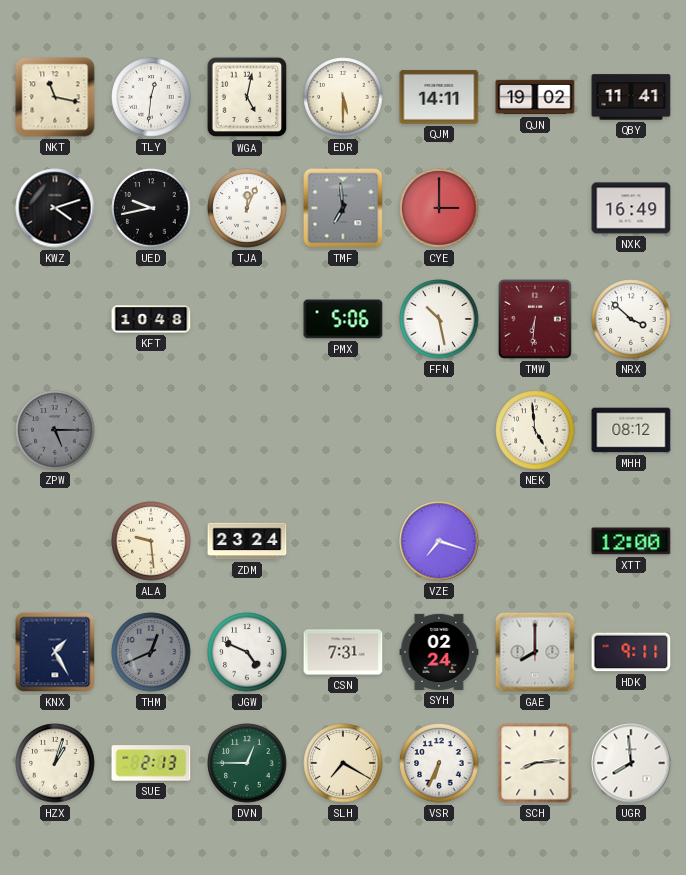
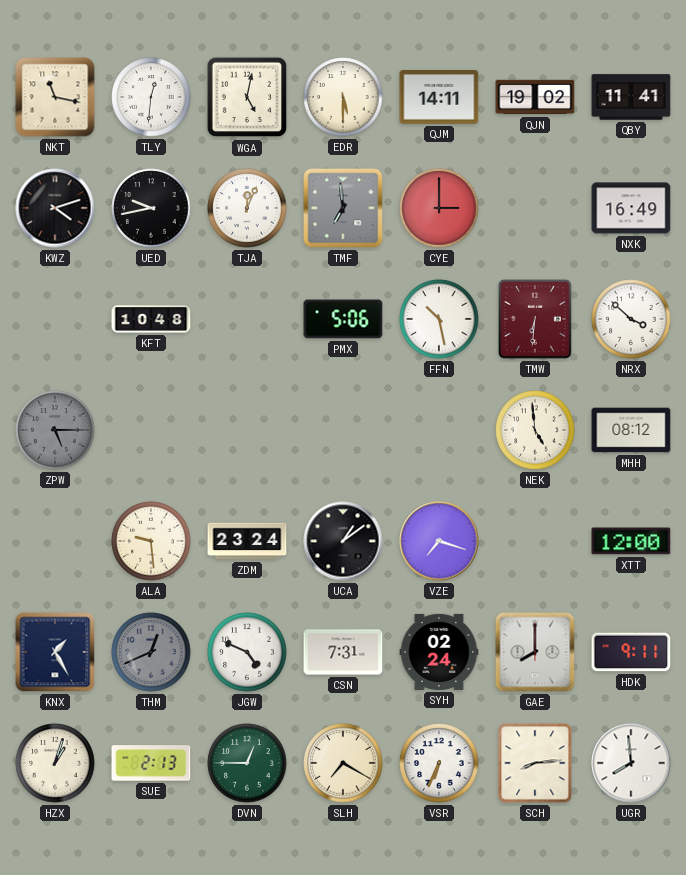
UCA: none -> 1:09 (343, 541)
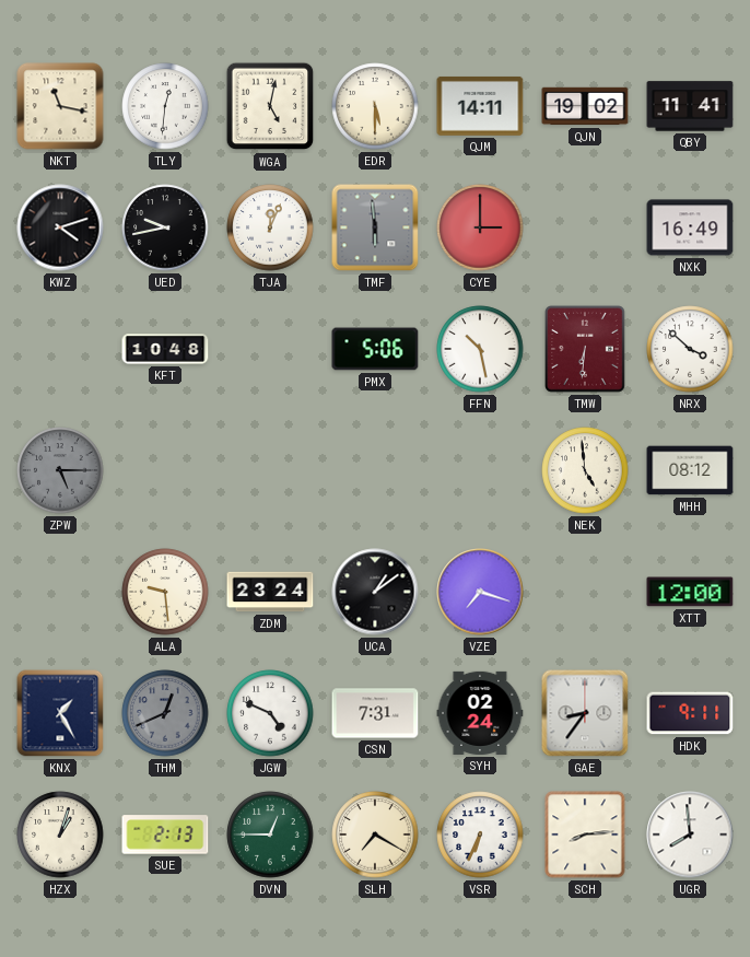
TMF: 6:59 -> 5:59 (375, 227)
GAE: 8:00 -> 8:36 (585, 713)
